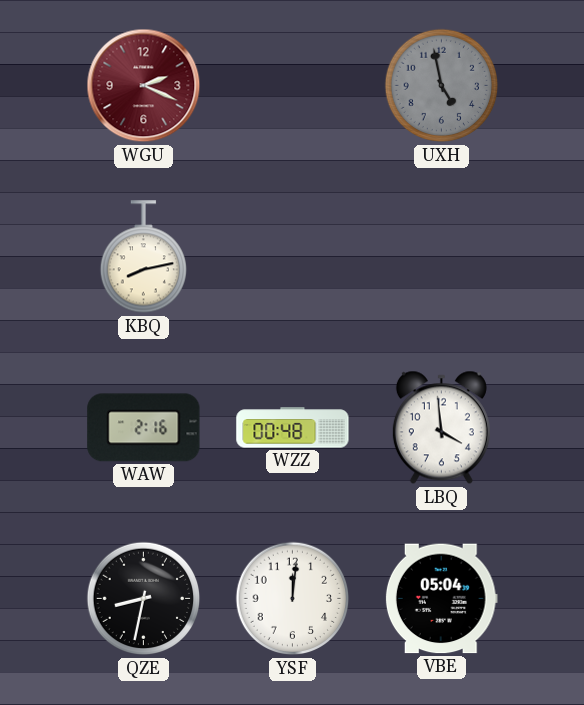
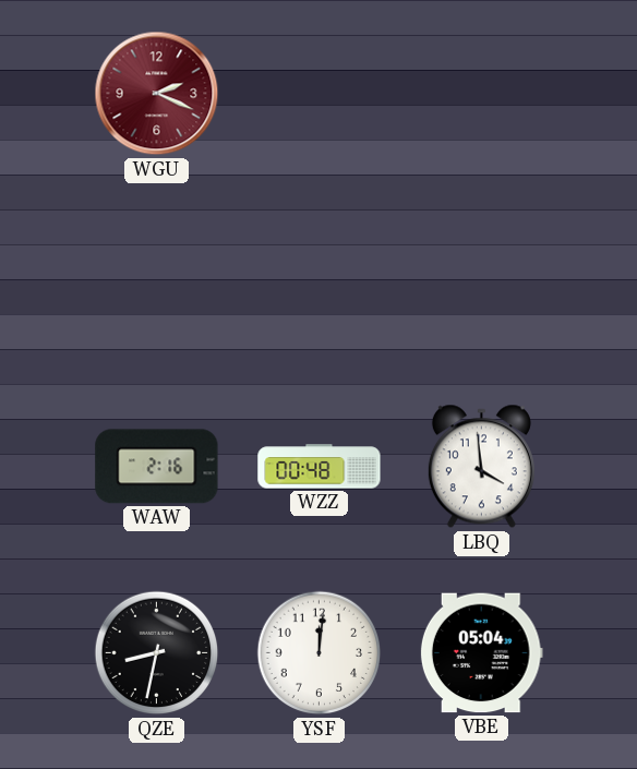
UXH: 4:58 -> none (442, 86)
KBQ: 8:13 -> none (143, 257)
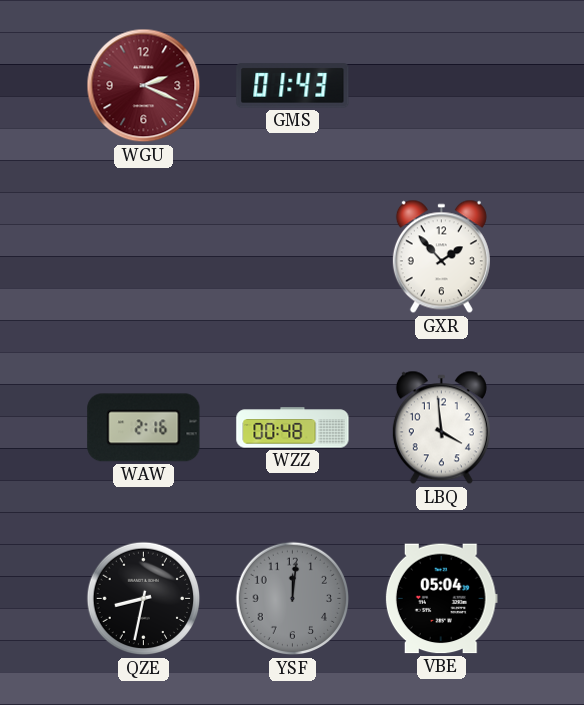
GMS: none -> 01:43 (293, 86)
GXR: none -> 1:53 (441, 257)
YSF dial: white -> grey (293, 599)
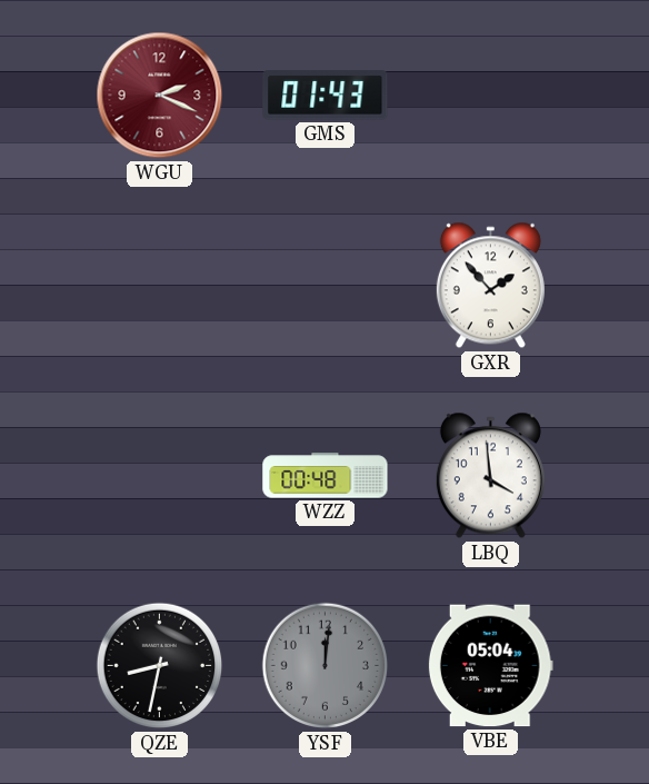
WAW: 2:16 -> none (144, 428)
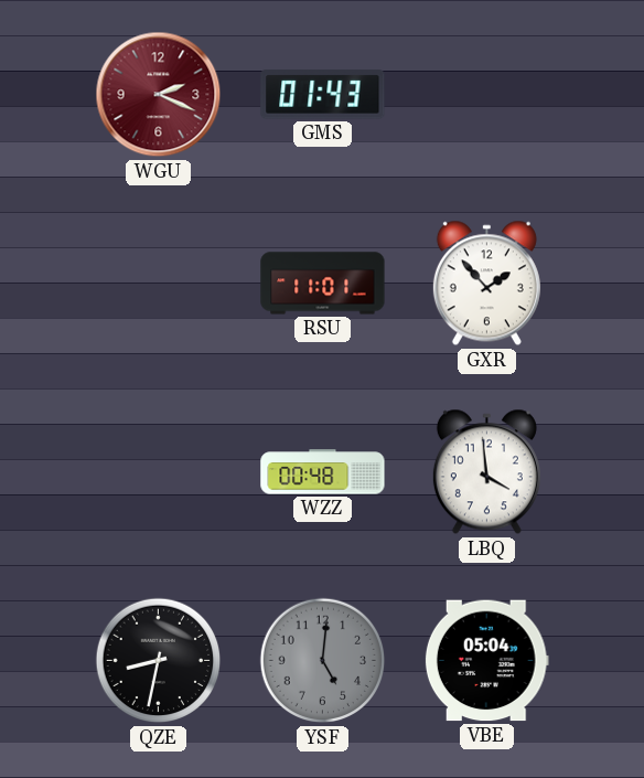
RSU: none -> 11:01 (323, 284)
YSF: 12:01 -> 5:01 (323, 661)
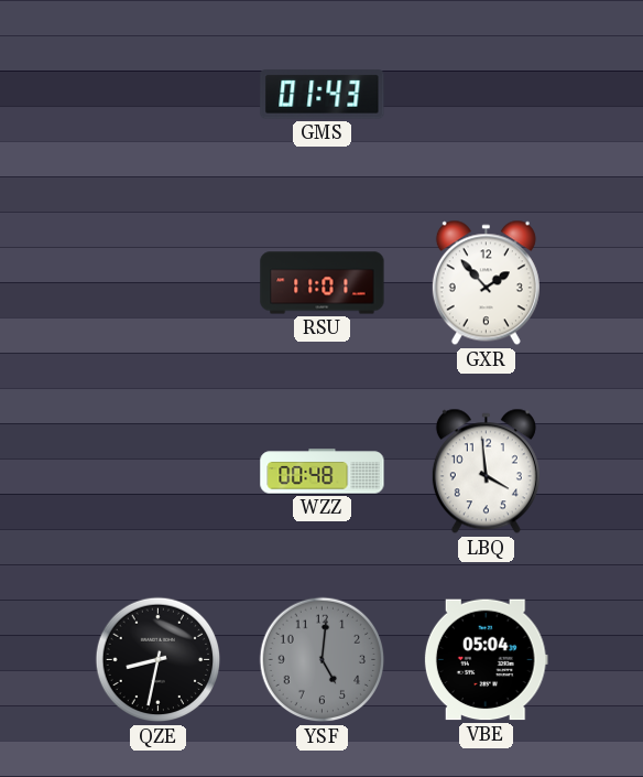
WGU: 2:19 -> none (159, 95)
